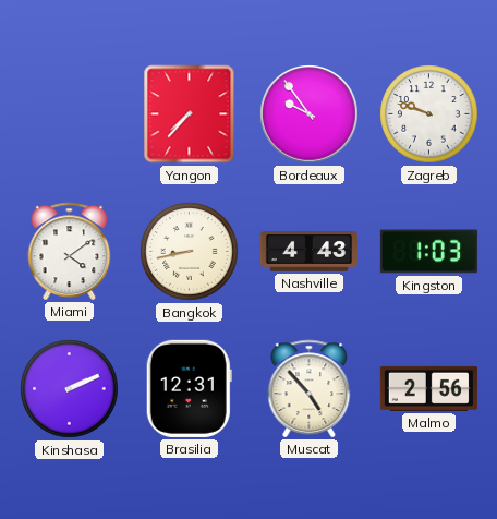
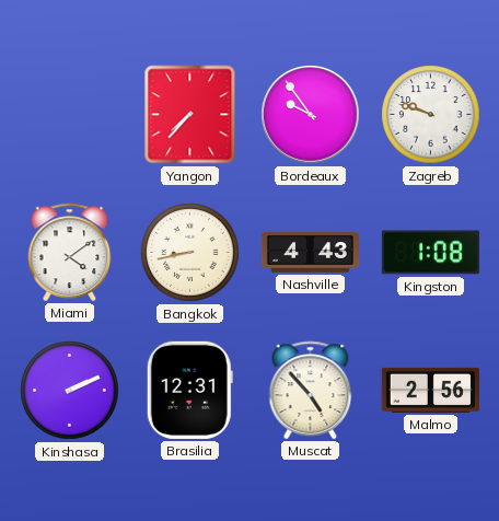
Kingston: 1:03 -> 1:08 (430, 253)
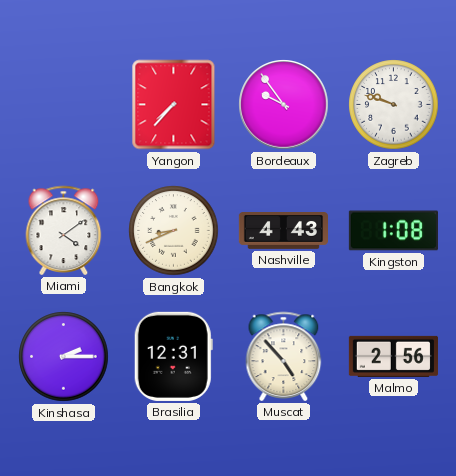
Bangkok: 8:43 -> 8:41 (174, 231)
Kinshasa: 2:11 -> 2:15 (64, 357)
